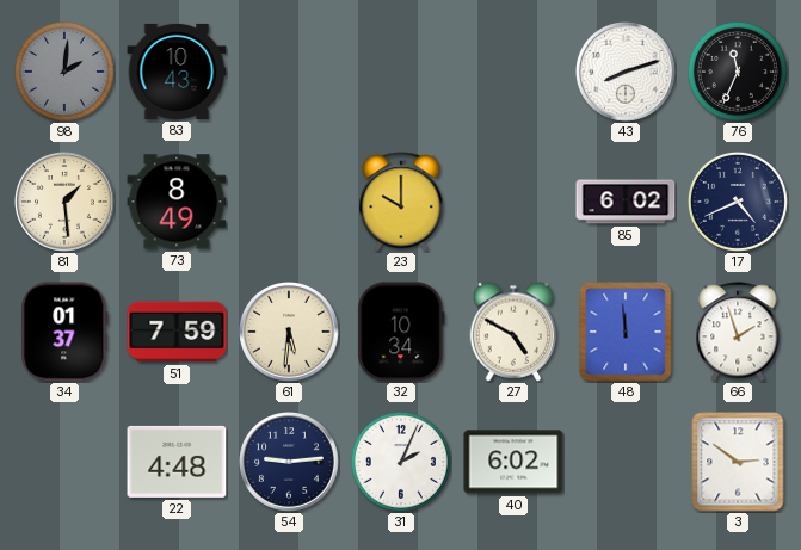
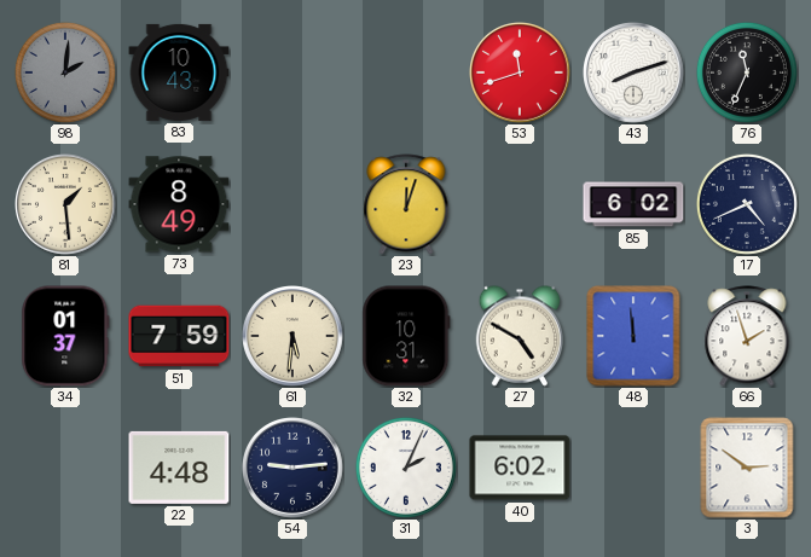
53: none -> 11:42 (521, 74)
23: 10:00 -> 12:03 (406, 204)
32: 10:34 -> 10:31 (406, 336)
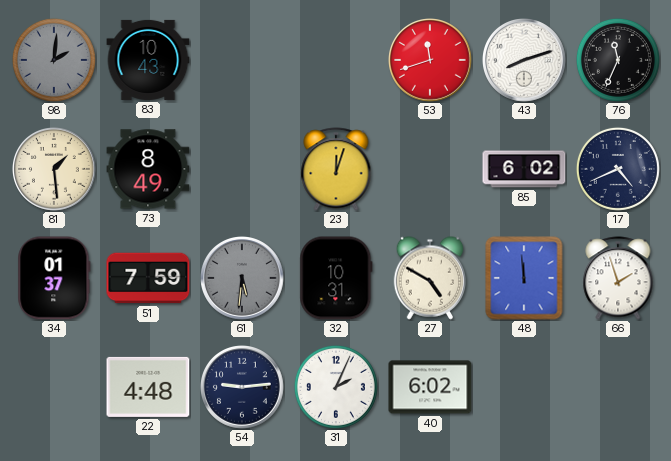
61 dial: cream -> grey (243, 279)
3: 2:51 -> none (747, 468)
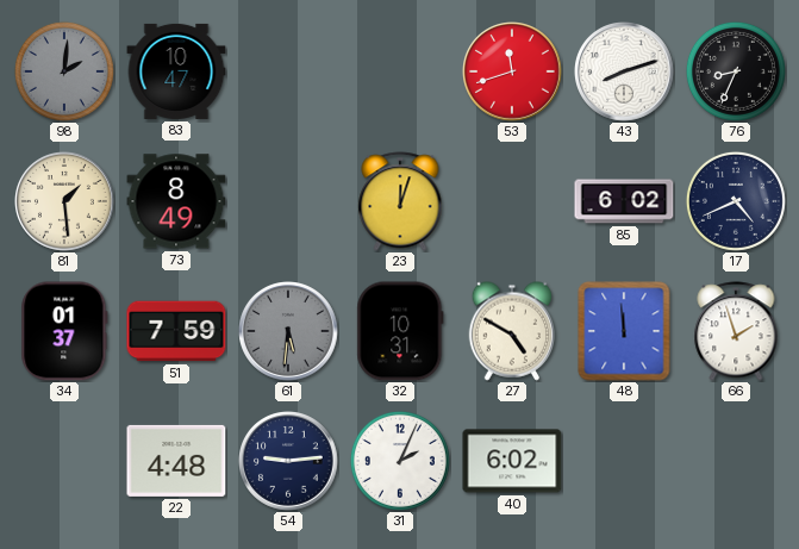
83: 10:43 -> 10:47 (176, 71)
76: 11:34 -> 8:34 (736, 71)
